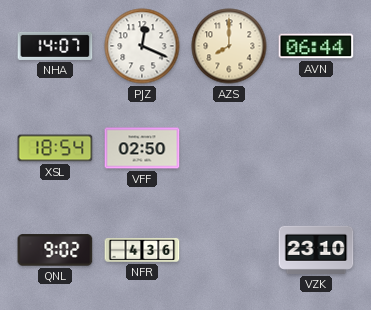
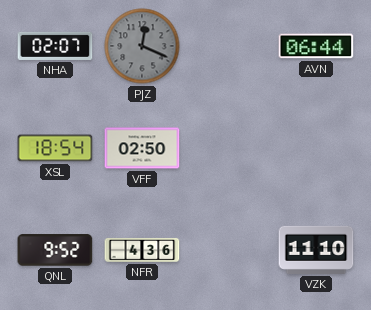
NHA: 14:07 -> 02:07 (55, 46)
PJZ dial: white -> grey (142, 46)
AZS: 8:00 -> none (229, 46)
QNL: 9:02 -> 9:52 (55, 250)
VZK: 23:10 -> 11:10 (316, 250)
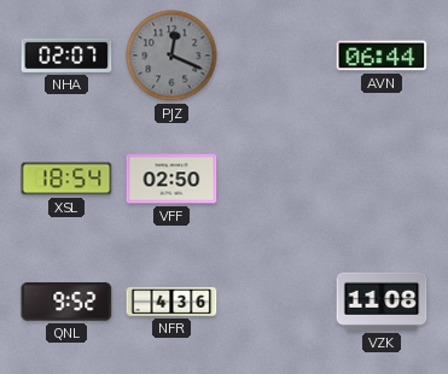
VZK: 11:10 -> 11:08 (382, 302)
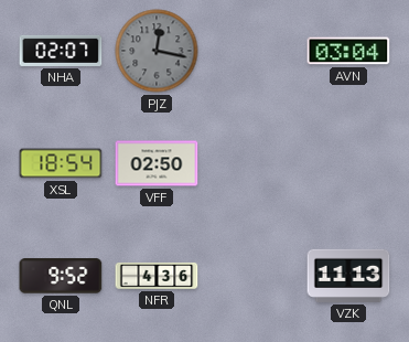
PJZ: 12:19 -> 12:17 (157, 51)
AVN: 06:44 -> 03:04 (348, 51)
VZK: 11:08 -> 11:13 (348, 276)
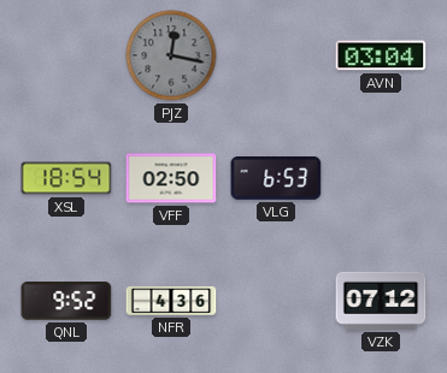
NHA: 02:07 -> none (61, 51)
VLG: none -> 6:53 (276, 179)
VZK: 11:13 -> 07:12 (381, 301)
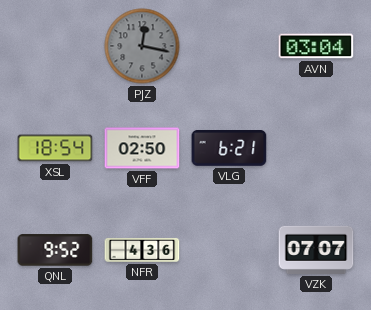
VLG: 6:53 -> 6:21 (229, 149)
VZK: 07:12 -> 07:07 (316, 250)
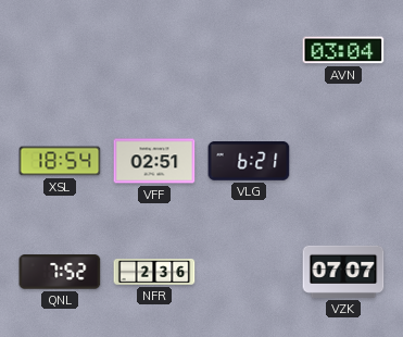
PJZ: 12:17 -> none (142, 46)
VFF: 02:50 -> 02:51 (154, 161)
QNL: 9:52 -> 7:52 (60, 272)
NFR: 4:36 -> 2:36 (154, 272)
